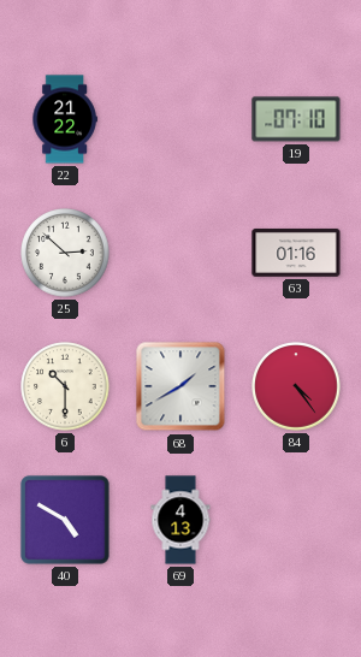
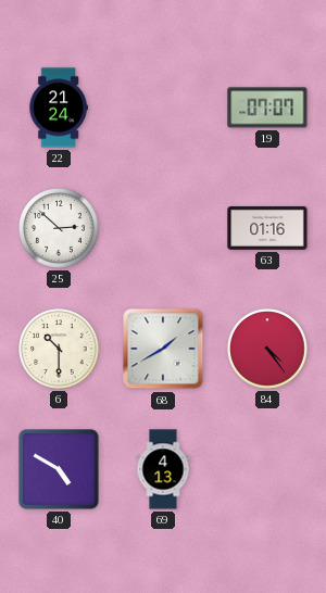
22: 21:22 -> 21:24 (59, 108)
19: 07:10 -> 07:07 (267, 108)
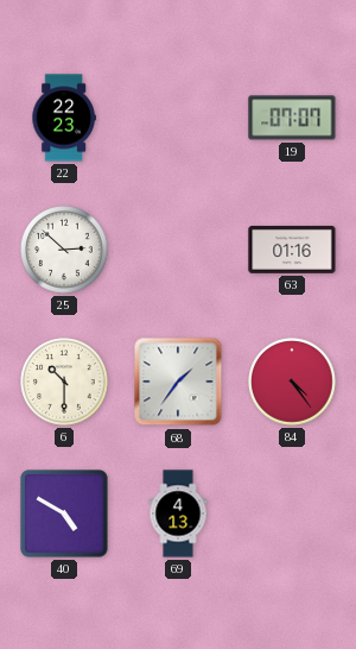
22: 21:24 -> 22:23 (64, 118)
68: 1:40 -> 1:36 (178, 382)
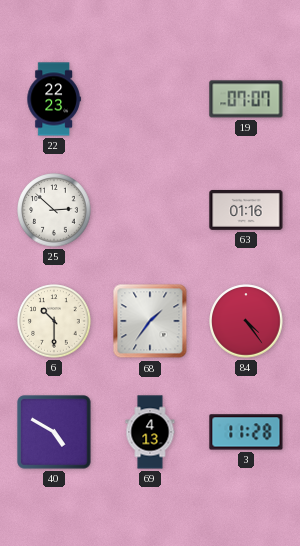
3: none -> 11:28 (246, 432)
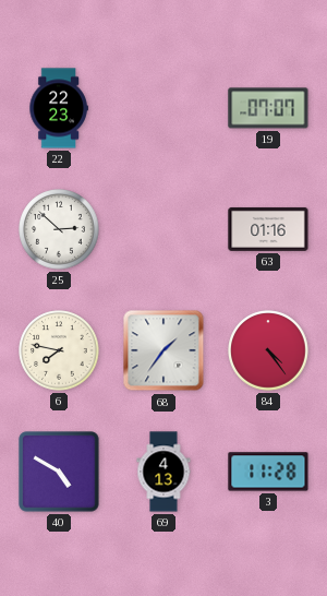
6: 10:30 -> 7:47 (59, 350)
